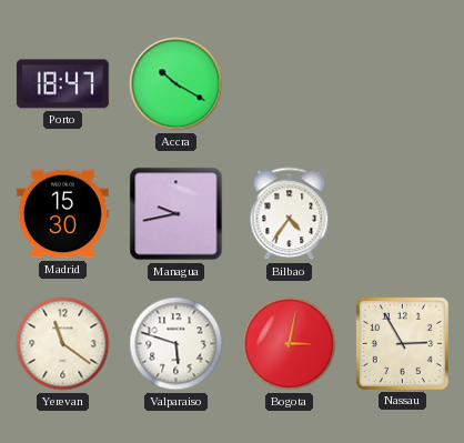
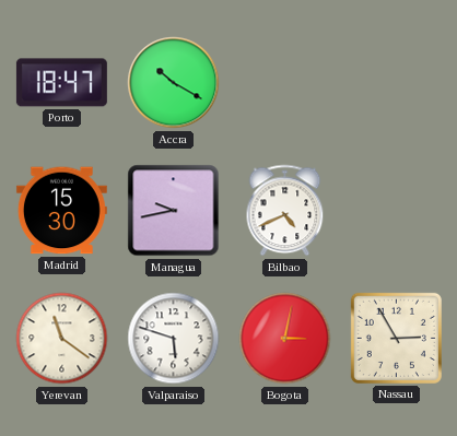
Bilbao: 4:36 -> 4:41 (285, 211)
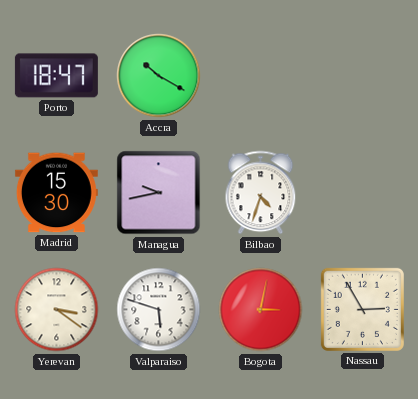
Bilbao: 4:41 -> 4:33 (261, 193)
Yerevan: 11:21 -> 3:21 (57, 310)
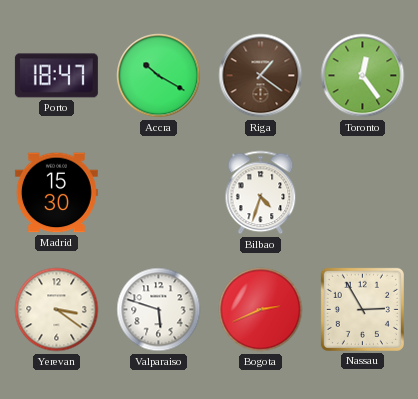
Riga: none -> 1:21 (261, 76)
Toronto: none -> 12:24 (363, 76)
Managua: 9:43 -> none (159, 193)
Bogota: 3:02 -> 2:41 (261, 310)
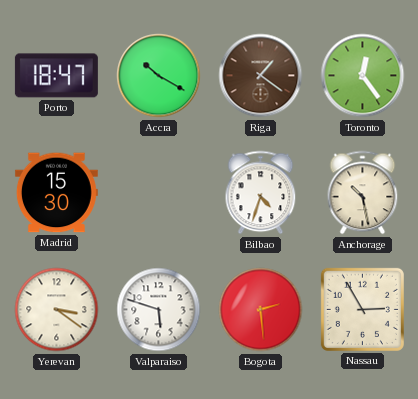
Anchorage: none -> 10:28 (363, 193)
Bogota: 2:41 -> 2:29 (261, 310)
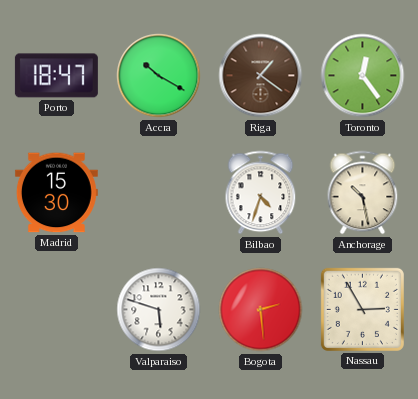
Yerevan: 3:21 -> none (57, 310)
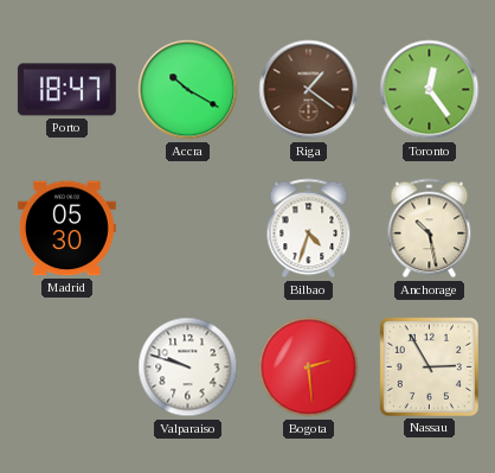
Madrid: 15:30 -> 05:30 (66, 229)
Valparaiso: 5:48 -> 9:48 (188, 367)
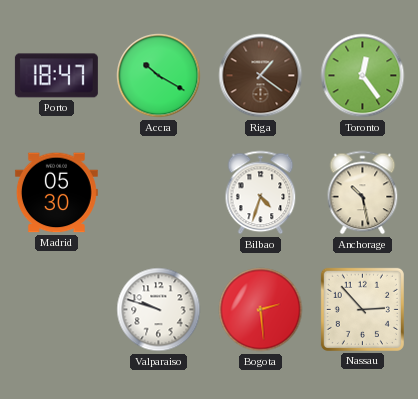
Nassau: 2:55 -> 2:53 (362, 309)
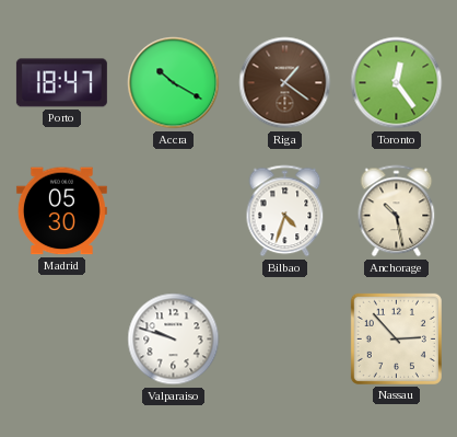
Bogota: 2:29 -> none (261, 310)
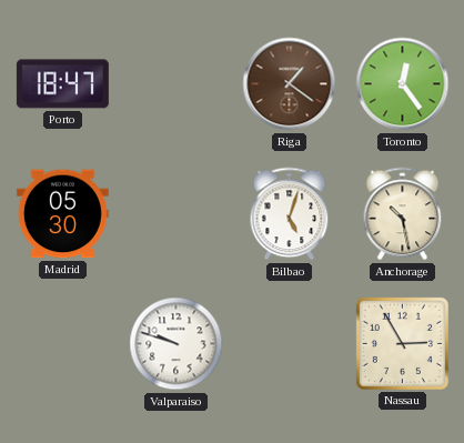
Accra: 10:20 -> none (174, 83)
Bilbao: 4:33 -> 5:03 (290, 214)
Nassau: 2:53 -> 2:55 (402, 343)
